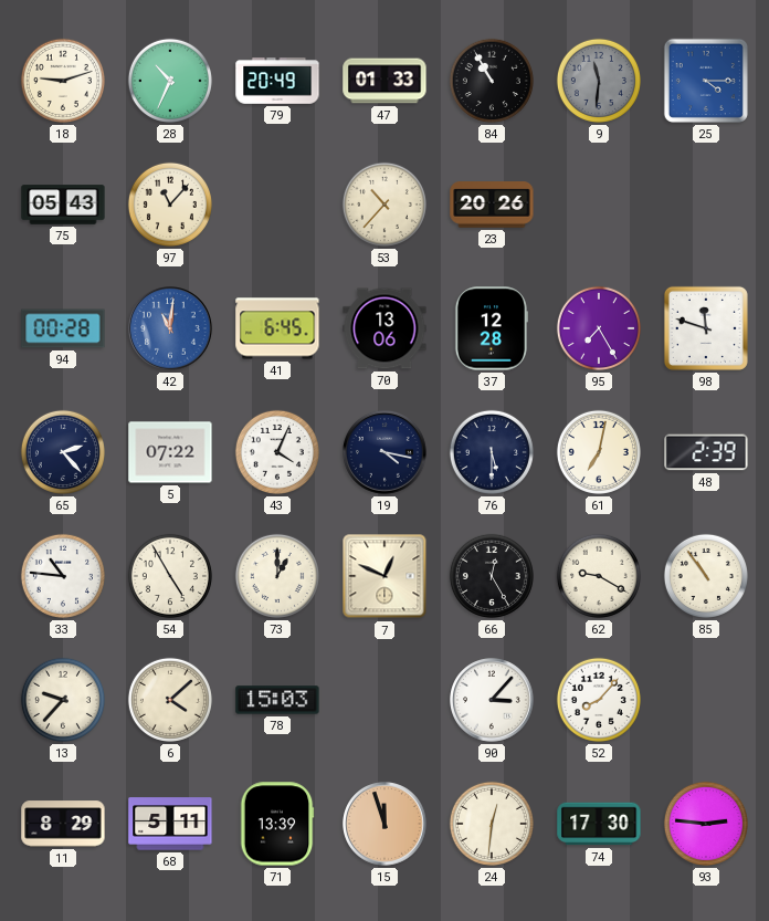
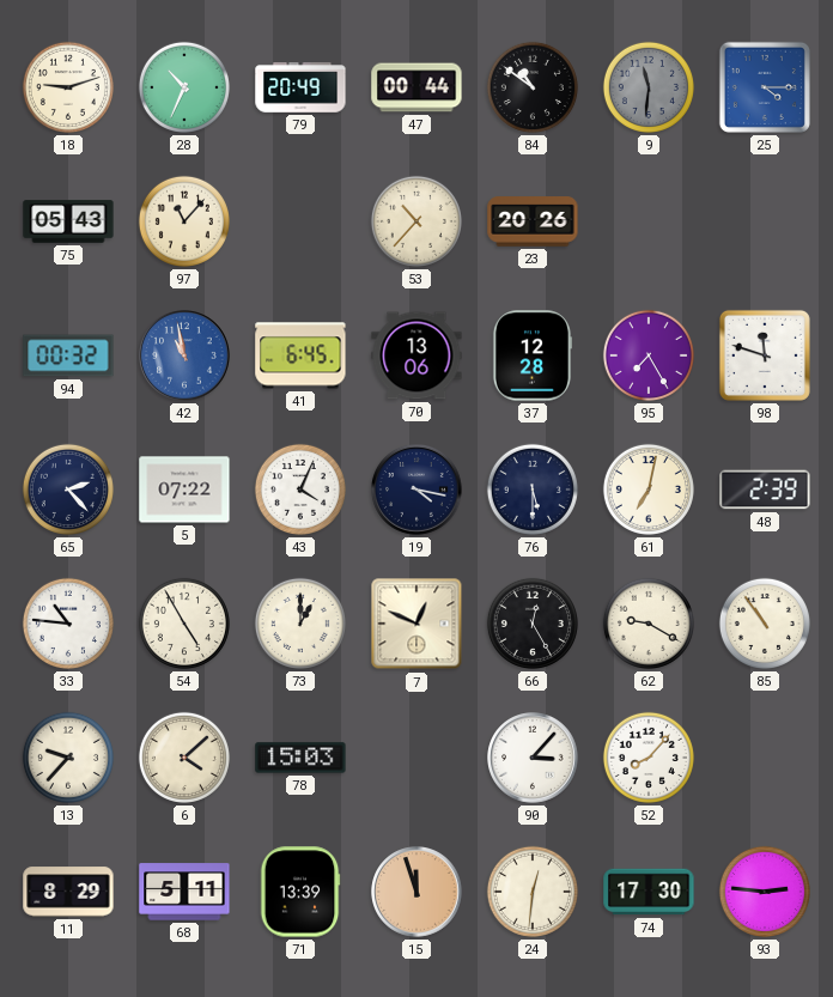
47: 01:33 -> 00:44 (416, 87)
84: 10:55 -> 10:51 (533, 87)
94: 00:28 -> 00:32 (68, 355)
42: 11:01 -> 10:58 (184, 355)
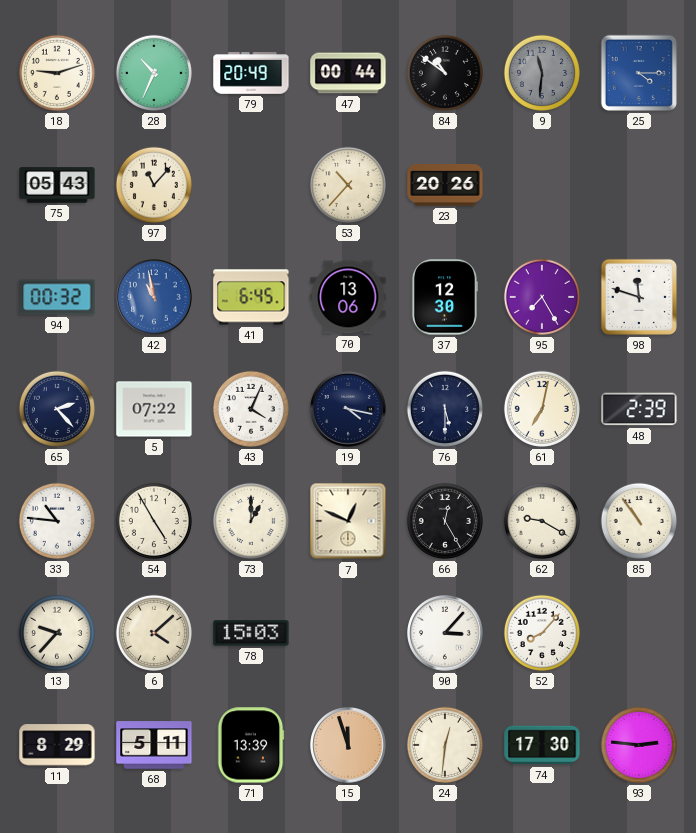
37: 12:28 -> 12:30 (444, 297)
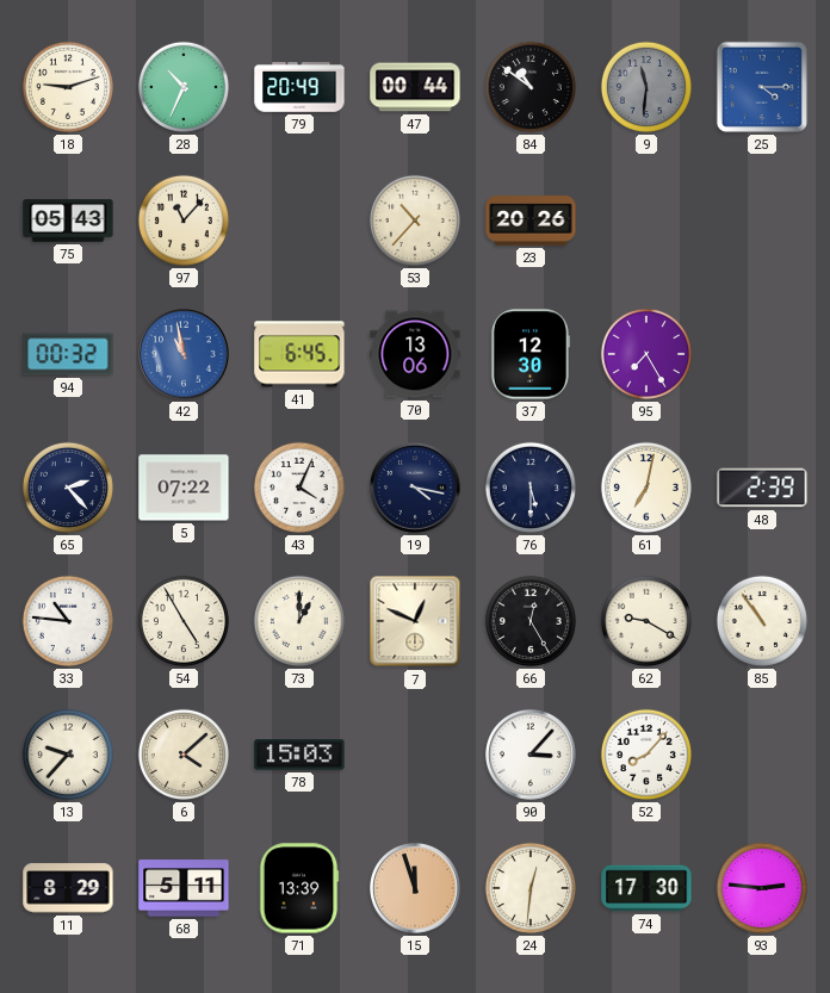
98: 11:48 -> none (639, 297)
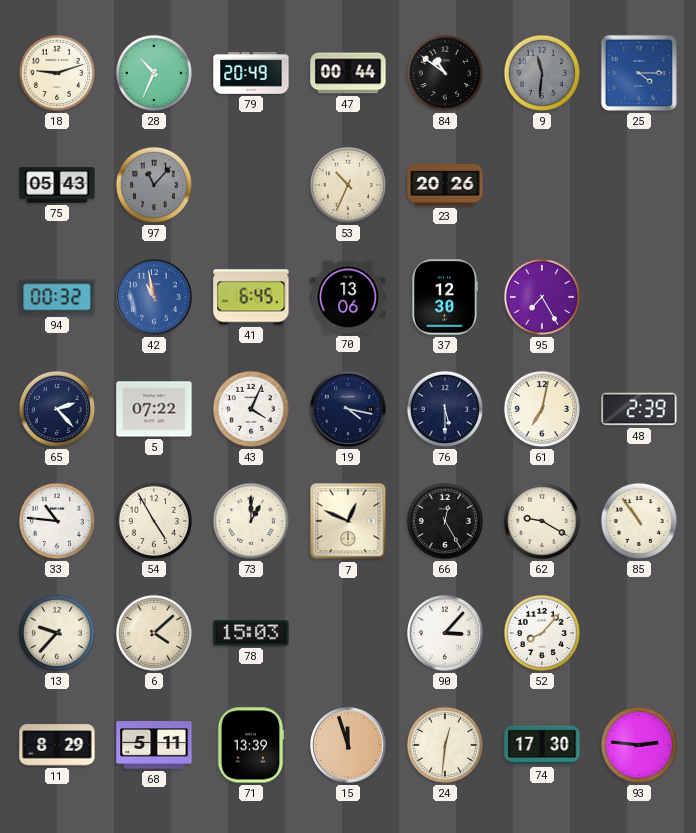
97 dial: cream -> grey (154, 185)
53: 10:37 -> 10:34 (348, 185)
